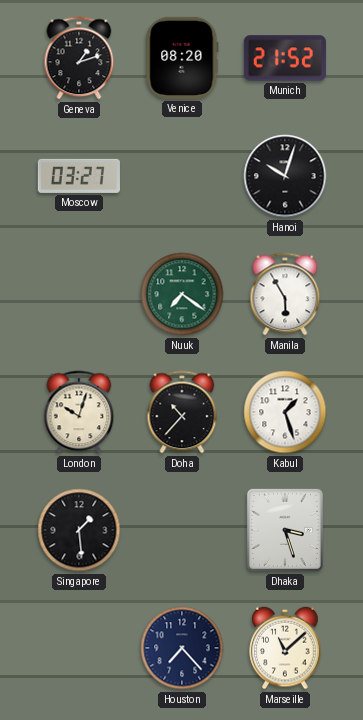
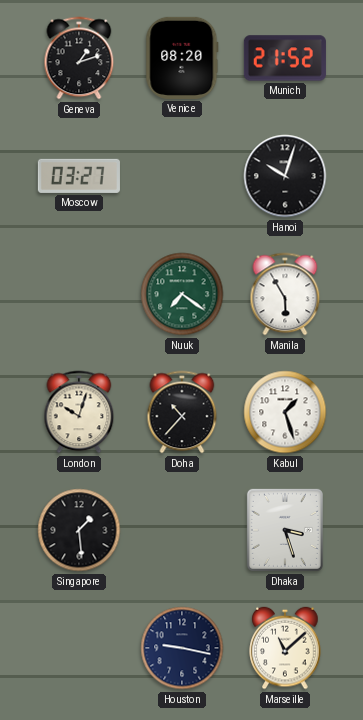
Houston: 7:23 -> 9:17 (182, 648)
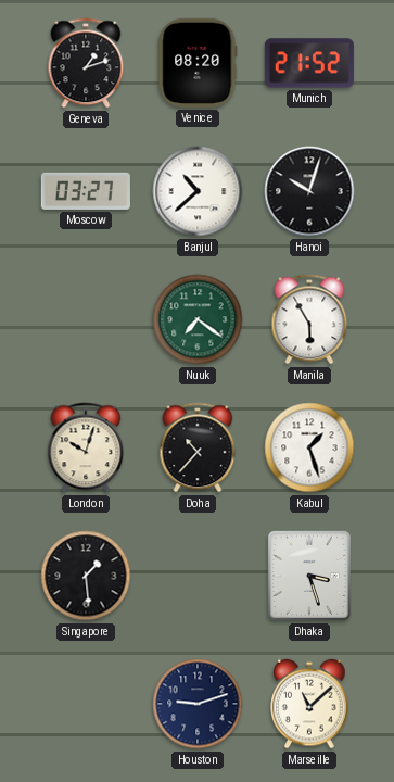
Banjul: none -> 10:38 (198, 191)
Houston: 9:17 -> 9:12 (198, 704)
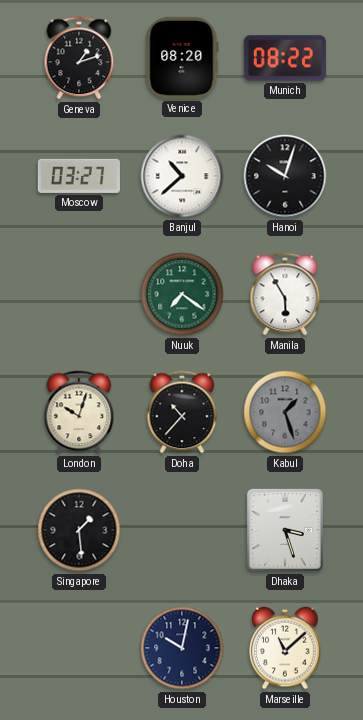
Munich: 21:52 -> 08:22 (285, 58)
Kabul dial: white -> grey (285, 412)
Houston: 9:12 -> 10:02 (182, 648)
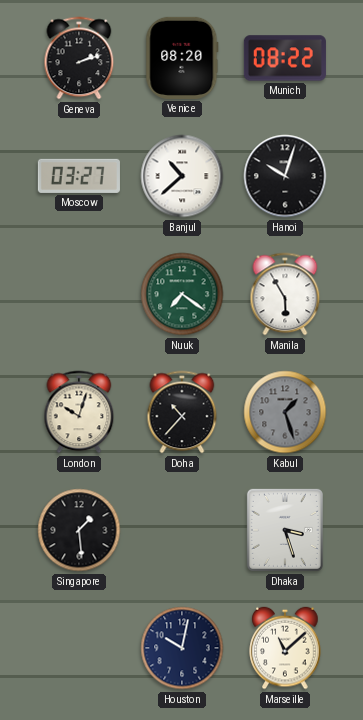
Geneva: 1:12 -> 2:12 (79, 58)
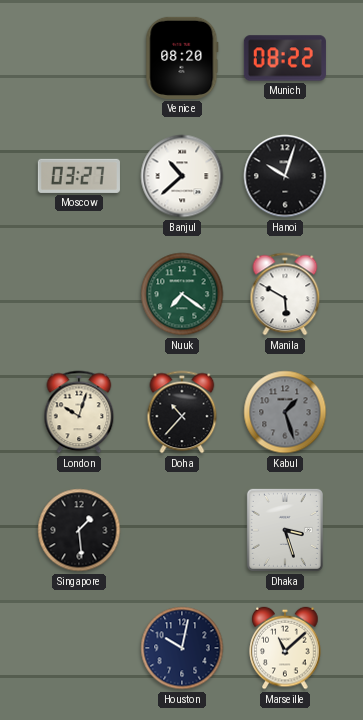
Geneva: 2:12 -> none (79, 58)
Manila: 5:55 -> 5:50 (285, 294)
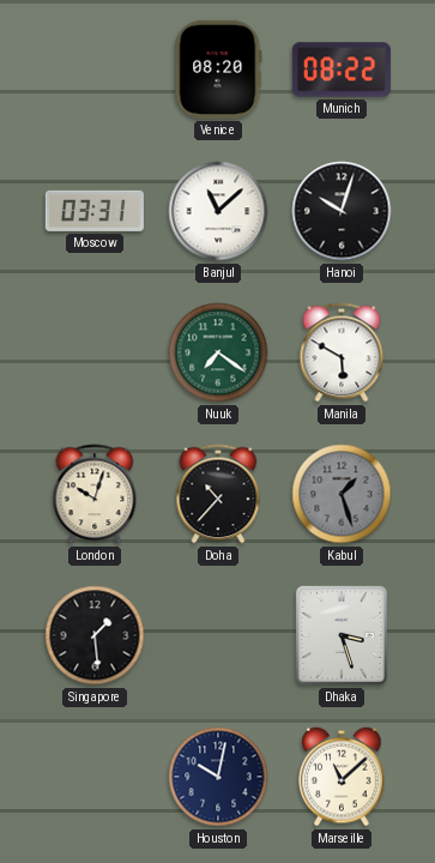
Moscow: 03:27 -> 03:31 (95, 211)
Banjul: 10:38 -> 11:08 (218, 211)
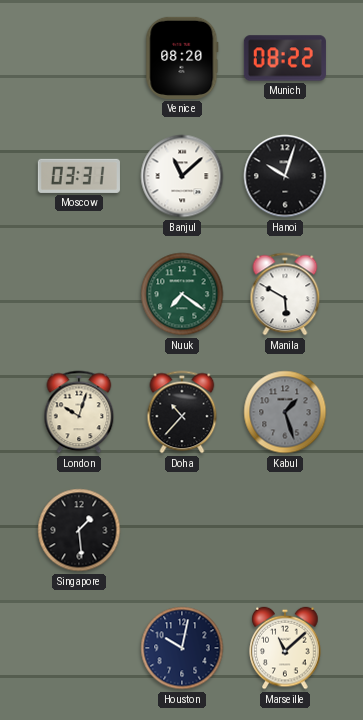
Dhaka: 3:27 -> none (342, 635)
